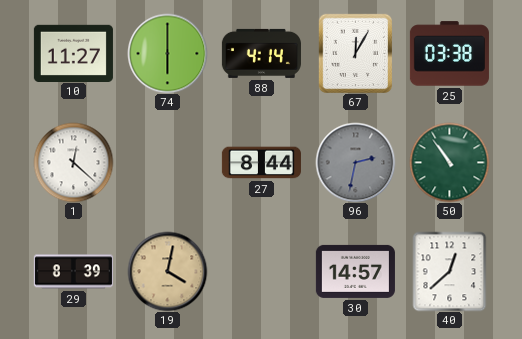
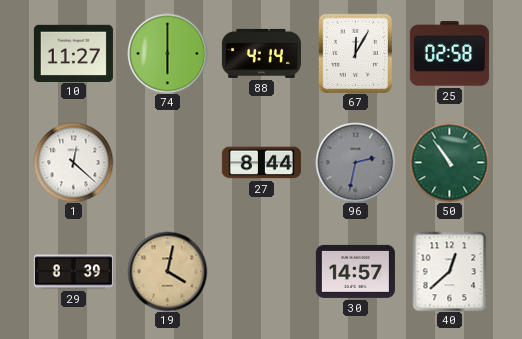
25: 03:38 -> 02:58 (449, 54)
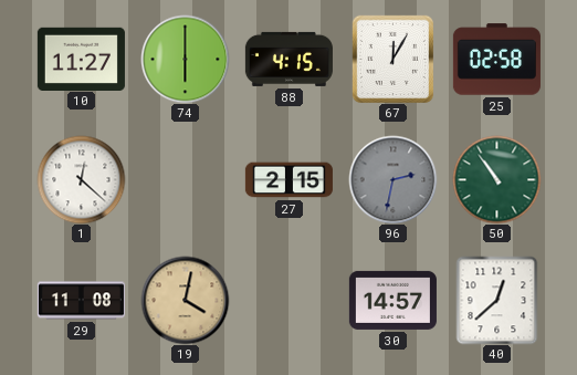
88: 4:14 -> 4:15 (288, 59)
27: 8:44 -> 2:15 (288, 180)
29: 8:39 -> 11:08 (81, 301)
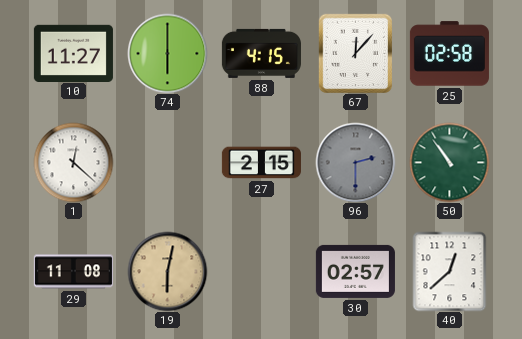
67: 12:05 -> 12:07 (355, 53)
96: 2:32 -> 2:30 (355, 162)
19: 4:02 -> 6:02 (167, 271)
30: 14:57 -> 02:57 (355, 271)
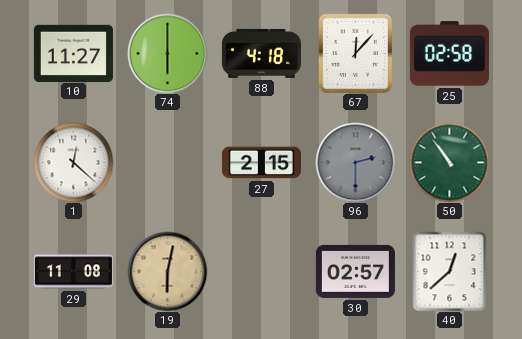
88: 4:15 -> 4:18 (261, 53)
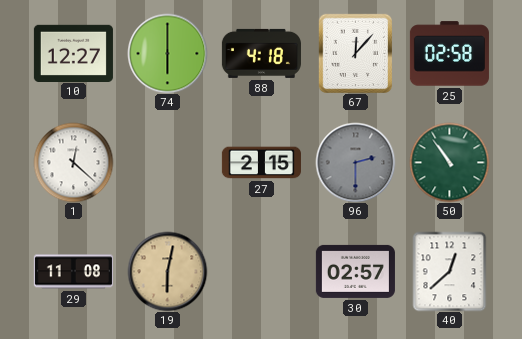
10: 11:27 -> 12:27 (73, 53)
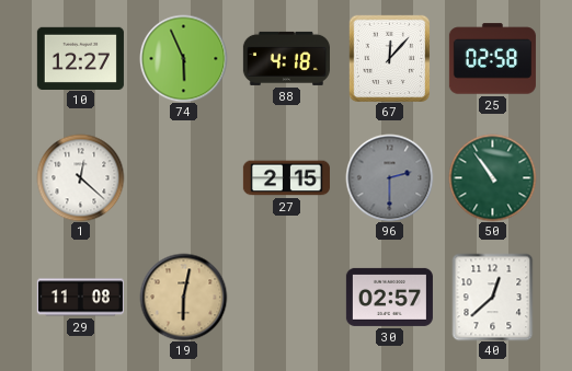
74: 6:00 -> 5:56 (183, 58)
